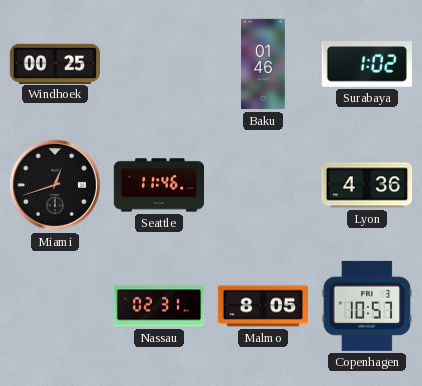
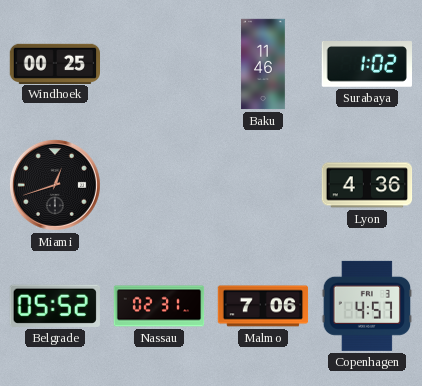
Baku: 01:46 -> 11:46 (263, 64)
Seattle: 11:46 -> none (159, 185)
Belgrade: none -> 05:52 (55, 306)
Malmo: 8:05 -> 7:06 (263, 306)
Copenhagen: 10:57 -> 4:57 (366, 306)
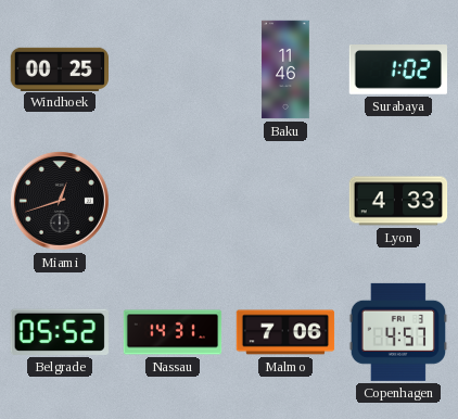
Lyon: 4:36 -> 4:33 (398, 201)
Nassau: 02:31 -> 14:31 (173, 332)
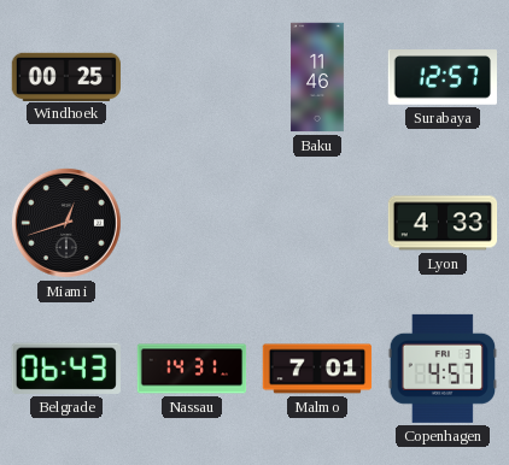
Surabaya: 1:02 -> 12:57 (441, 78)
Belgrade: 05:52 -> 06:43 (66, 369)
Malmo: 7:06 -> 7:01 (317, 369)
